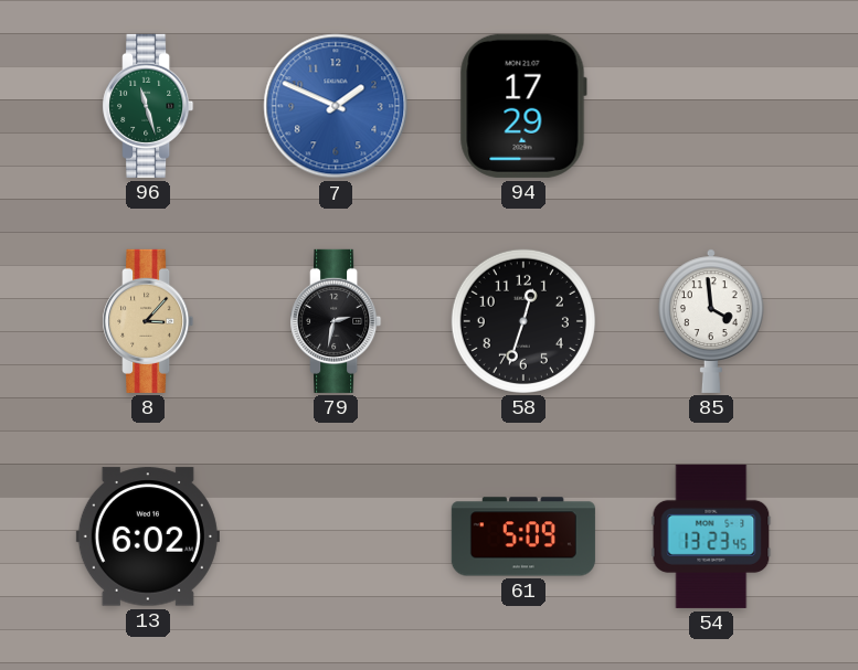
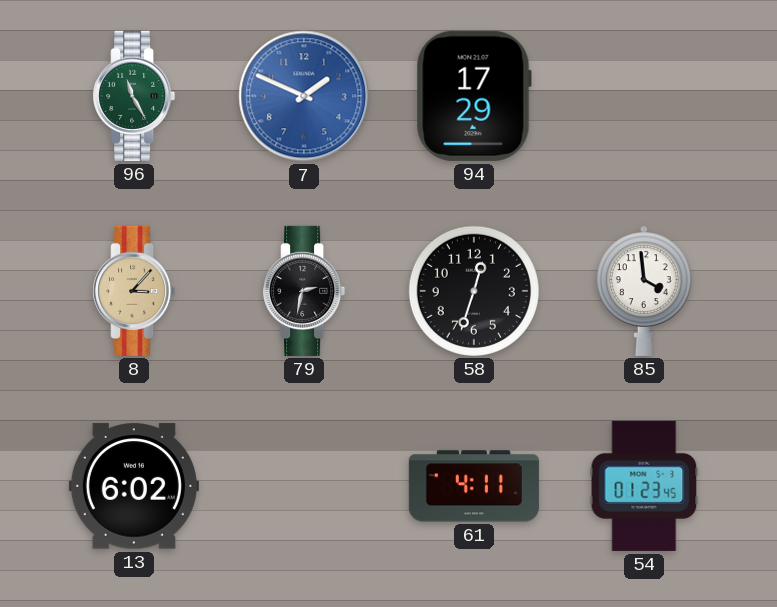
96: 11:27 -> 11:25 (134, 96)
61: 5:09 -> 4:11 (474, 486)
54: 13:23 -> 01:23 (644, 486)
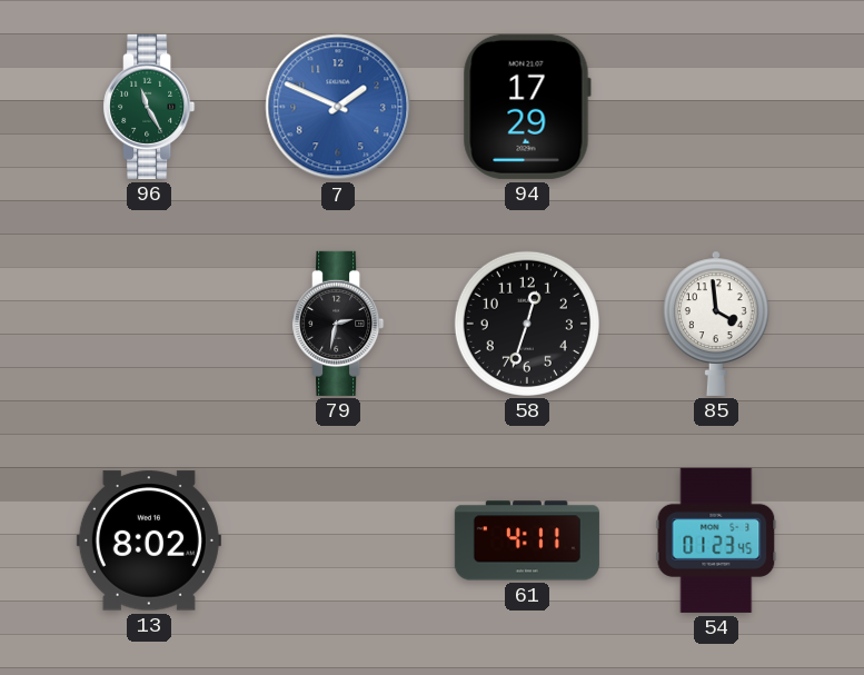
8: 3:07 -> none (134, 291)
13: 6:02 -> 8:02 (149, 540)
